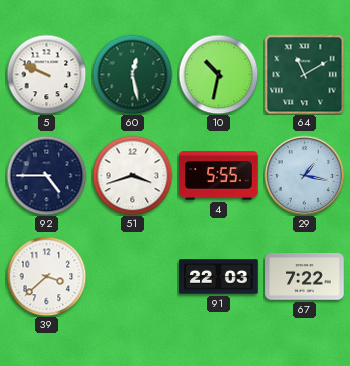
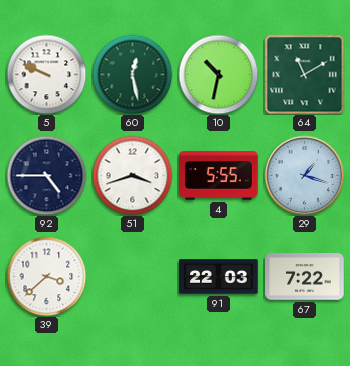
29: 1:17 -> 1:18 (304, 175)
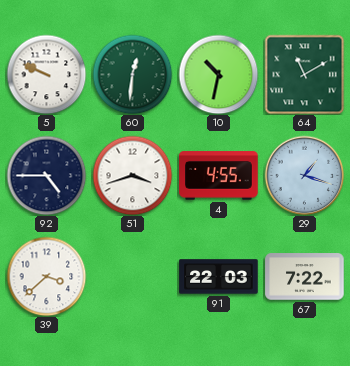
60: 12:28 -> 12:31 (132, 74)
4: 5:55 -> 4:55 (219, 176)
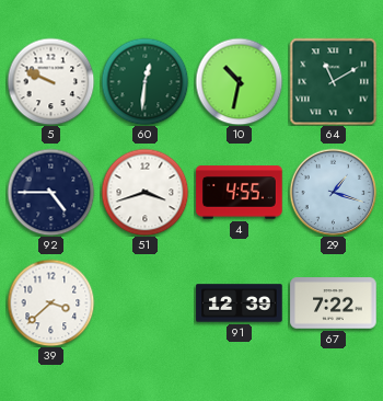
91: 22:03 -> 12:39 (240, 303)
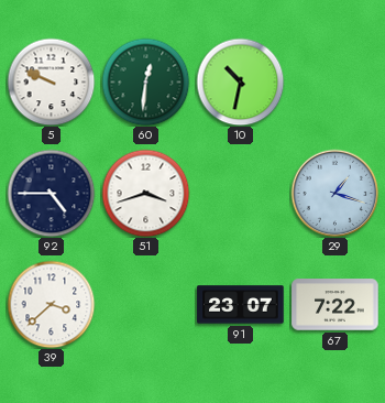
64: 11:10 -> none (333, 81)
4: 4:55 -> none (240, 193)
91: 12:39 -> 23:07 (241, 305)
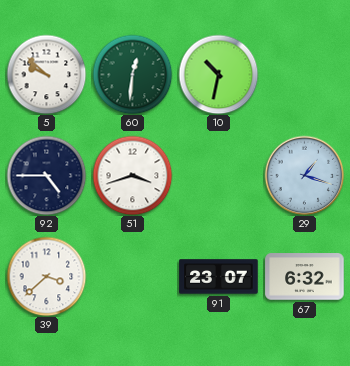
5: 9:49 -> 9:52 (46, 74)
67: 7:22 -> 6:32 (305, 277)
